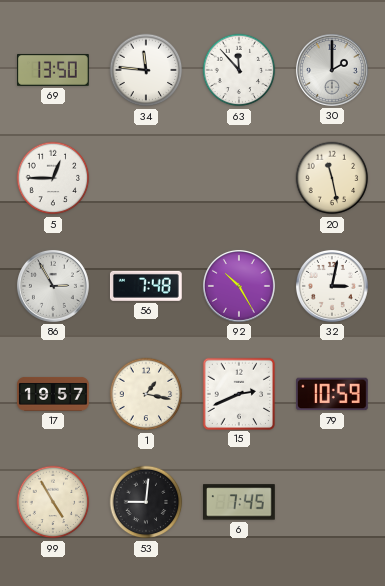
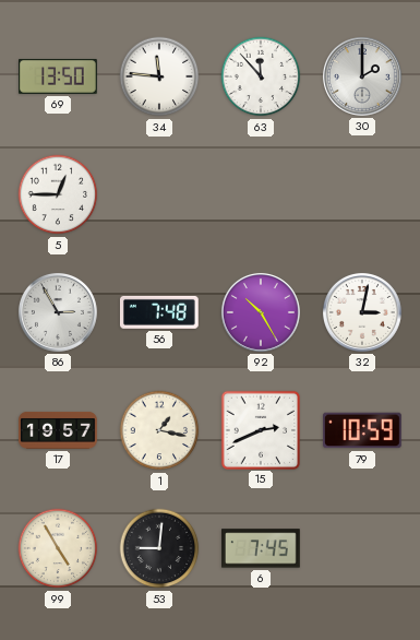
20: 11:28 -> none (332, 178)
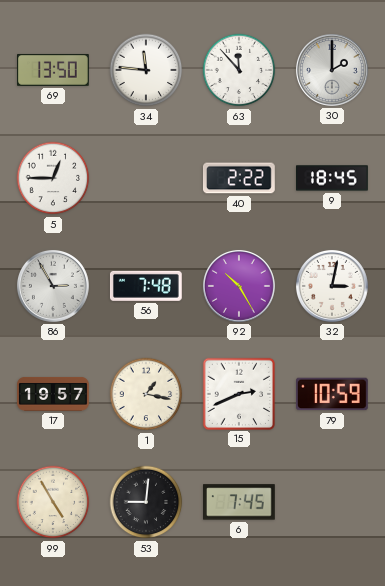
40: none -> 2:22 (239, 178)
9: none -> 18:45 (333, 178)
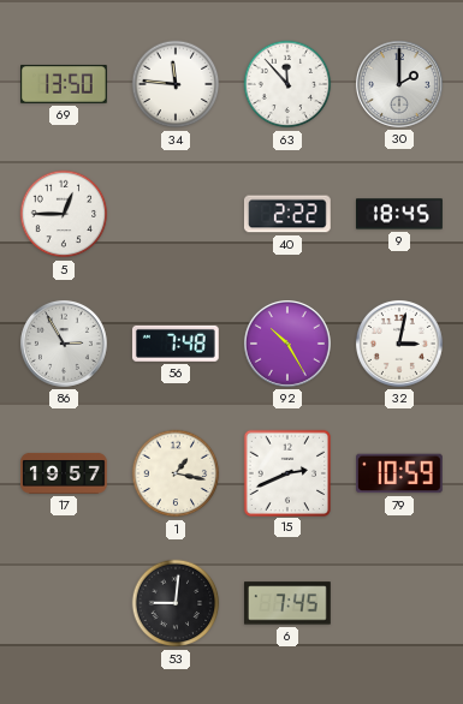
99: 4:55 -> none (53, 502)
